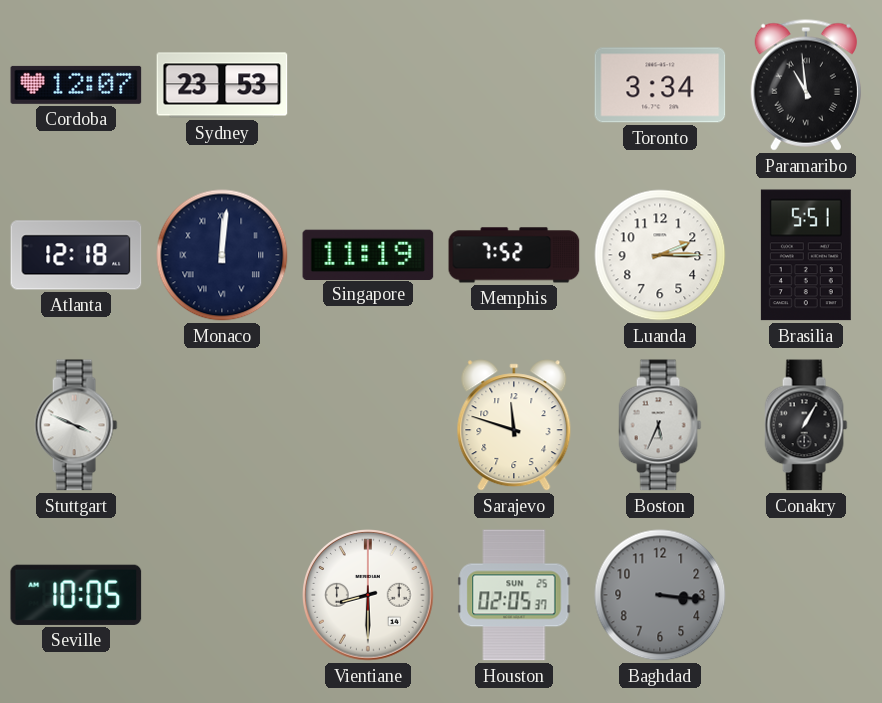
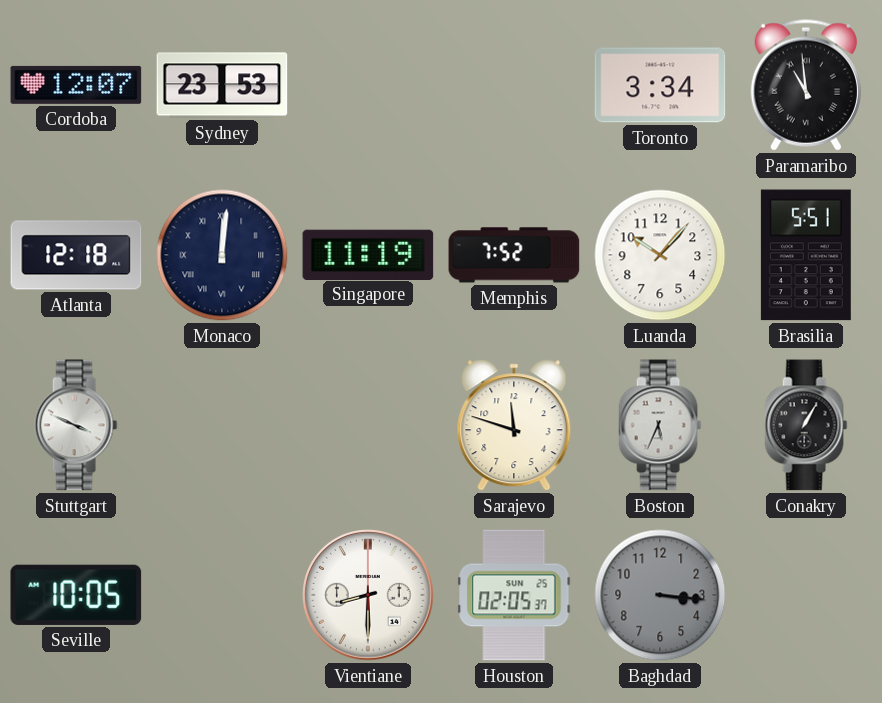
Luanda: 2:15 -> 10:07 (660, 255)
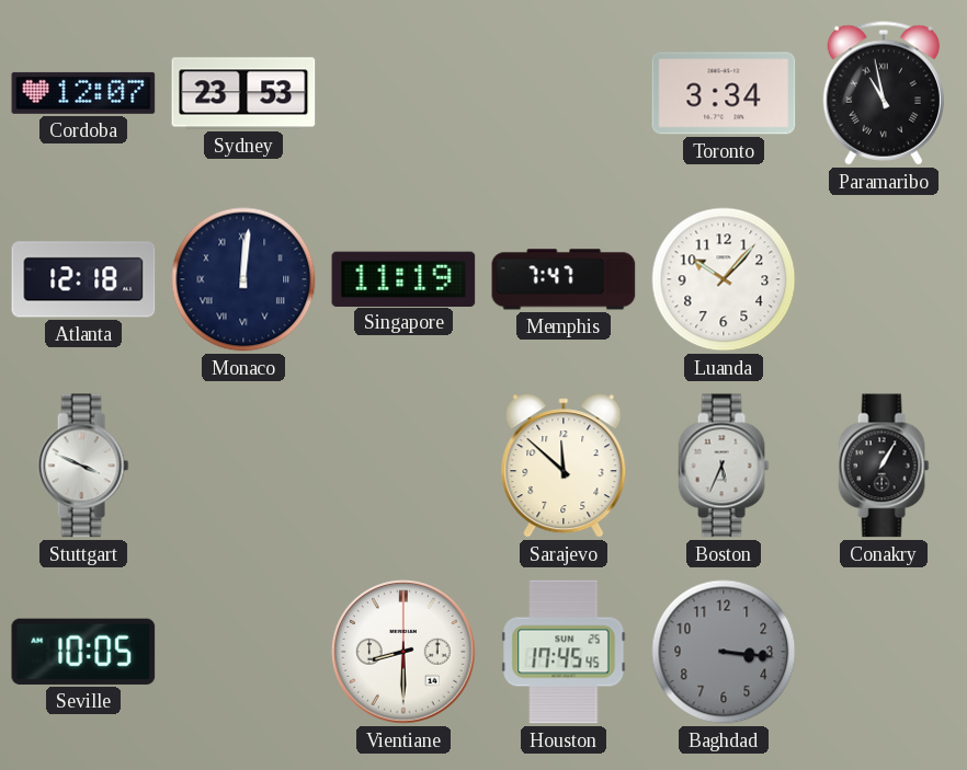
Paramaribo: 10:59 -> 10:58 (884, 93)
Memphis: 7:52 -> 7:47 (564, 279)
Brasilia: 5:51 -> none (806, 255)
Sarajevo: 11:48 -> 11:52 (564, 466)
Houston: 02:05 -> 17:45 (564, 652)
